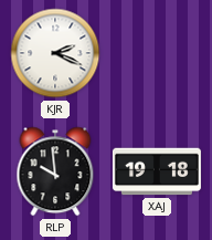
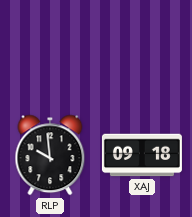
KJR: 2:19 -> none (55, 53)
XAJ: 19:18 -> 09:18 (142, 155)
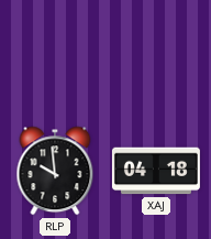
XAJ: 09:18 -> 04:18 (156, 171)
